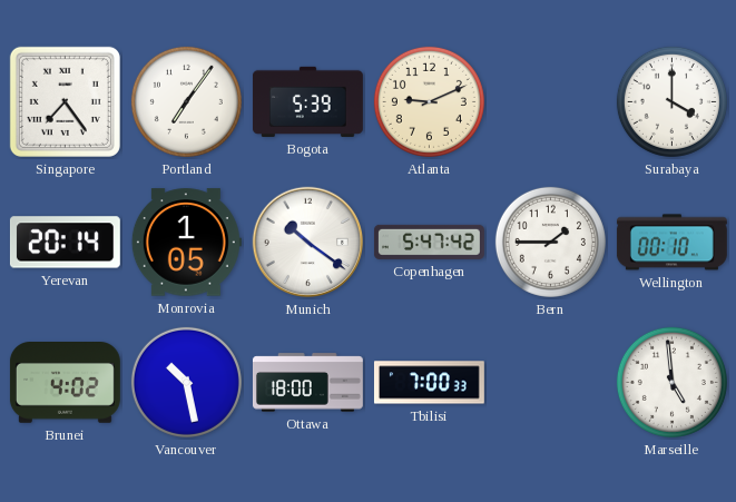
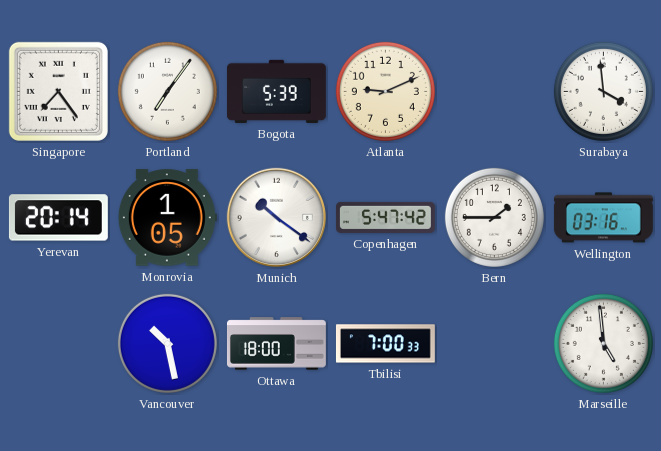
Surabaya: 4:00 -> 3:59 (603, 91)
Wellington: 00:10 -> 03:16 (603, 218)
Brunei: 4:02 -> none (65, 383)
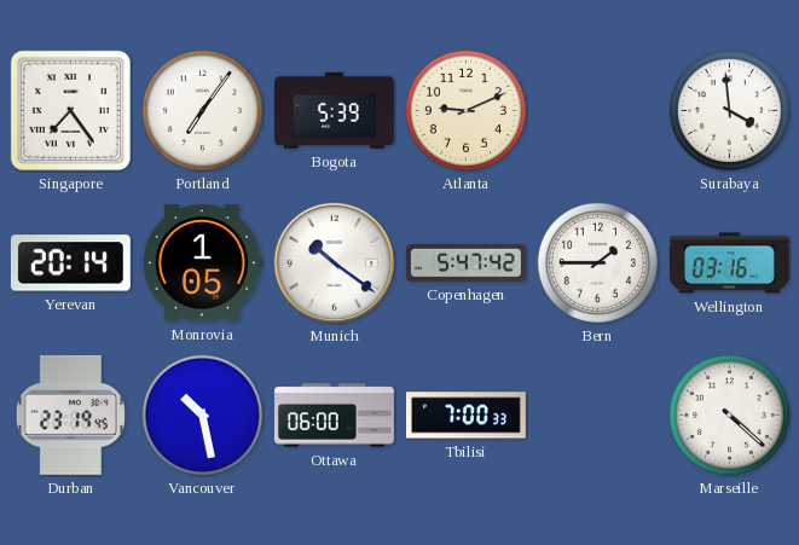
Durban: none -> 23:19 (70, 414)
Ottawa: 18:00 -> 06:00 (334, 416)
Marseille: 4:59 -> 4:22 (729, 414)
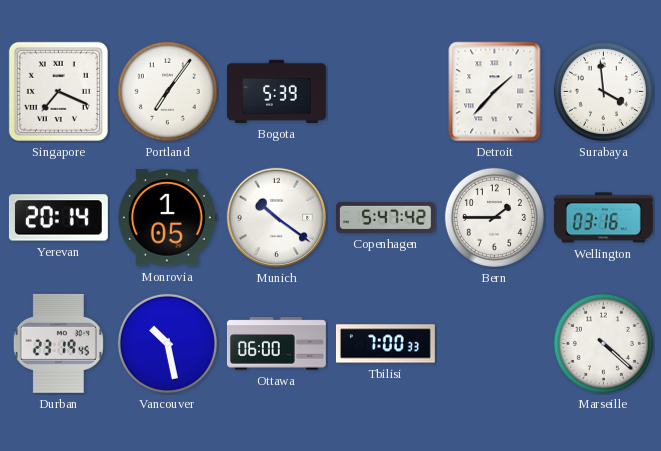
Singapore: 7:24 -> 7:19 (58, 91)
Atlanta: 9:11 -> none (465, 110)
Detroit: none -> 1:37 (495, 92)
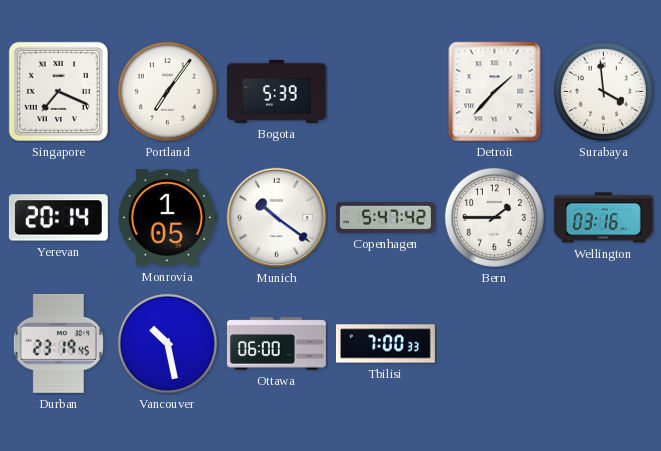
Marseille: 4:22 -> none (603, 343)
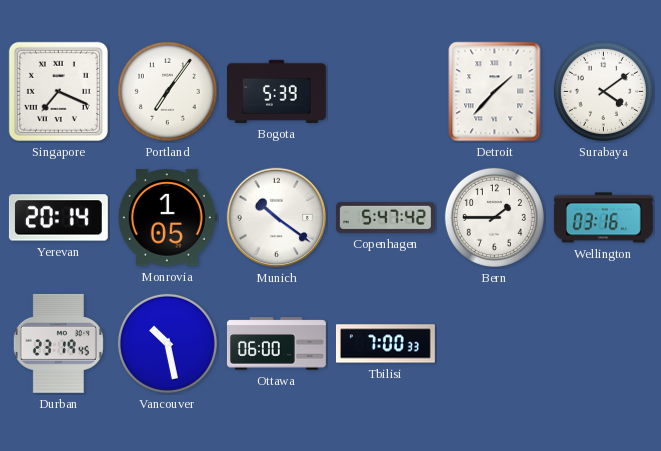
Surabaya: 3:59 -> 4:09 (603, 91)
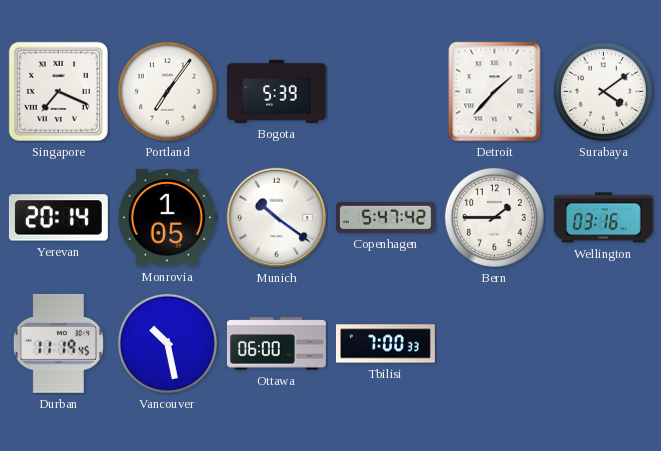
Durban: 23:19 -> 11:19 (58, 343)
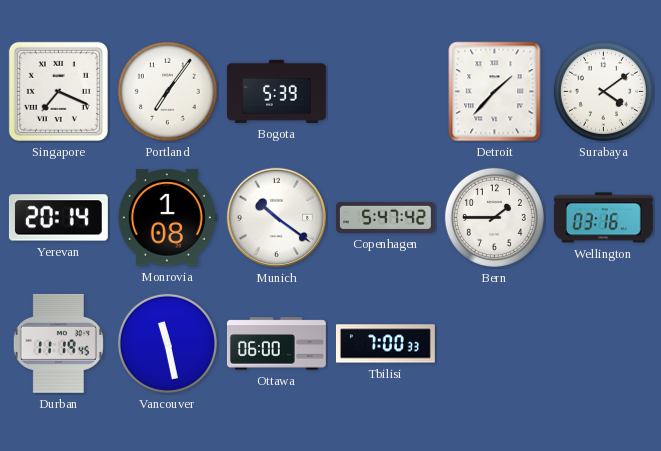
Monrovia: 1:05 -> 1:08 (167, 218)
Vancouver: 10:28 -> 11:28 (167, 343)
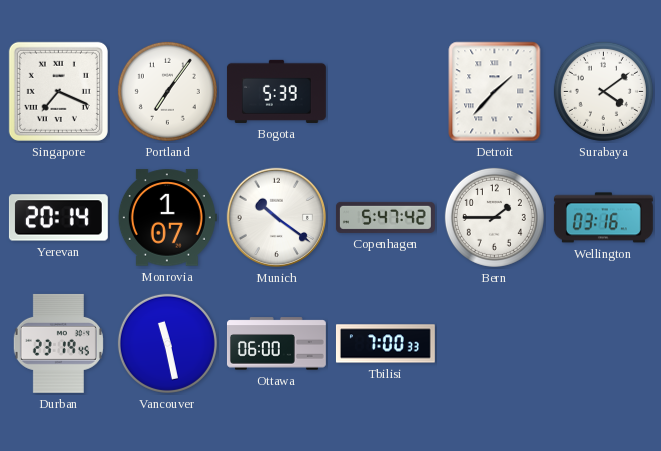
Monrovia: 1:08 -> 1:07 (167, 218)
Durban: 11:19 -> 23:19 (58, 343)
